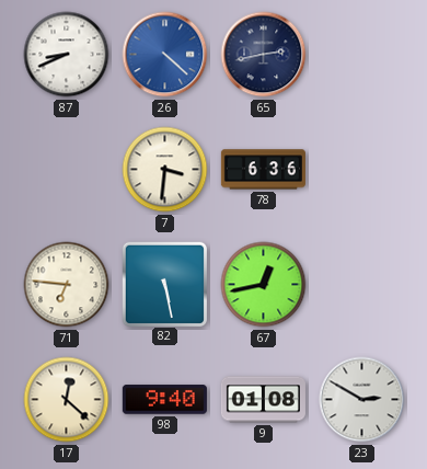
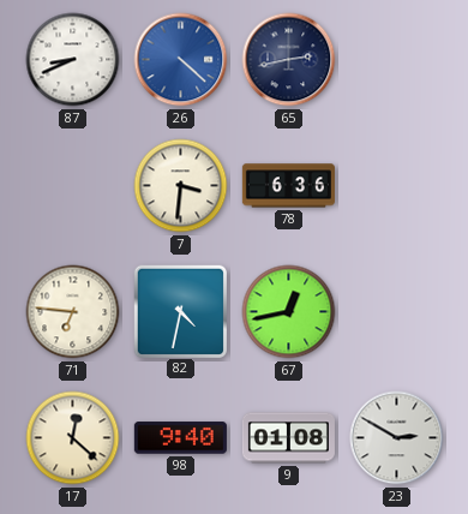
82: 5:28 -> 4:32 (180, 311)
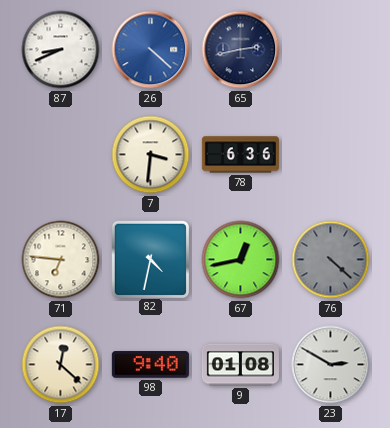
76: none -> 4:22 (331, 260)
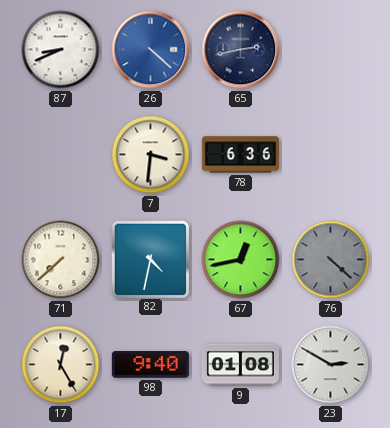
71: 6:46 -> 7:38 (61, 260)
17: 12:22 -> 12:25 (61, 365)
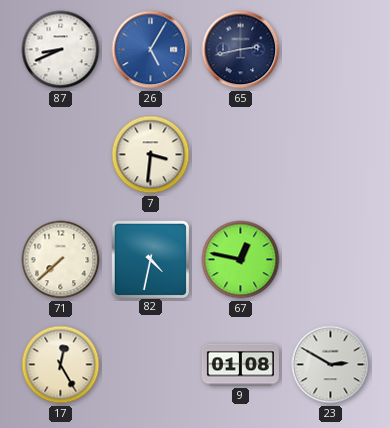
26: 4:22 -> 5:05 (151, 50)
78: 6:36 -> none (240, 155)
67: 12:43 -> 12:47 (241, 260)
76: 4:22 -> none (331, 260)
98: 9:40 -> none (150, 365)
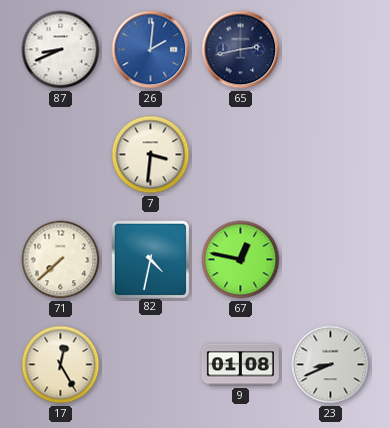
26: 5:05 -> 2:01 (151, 50)
23: 2:50 -> 8:41 (331, 365)
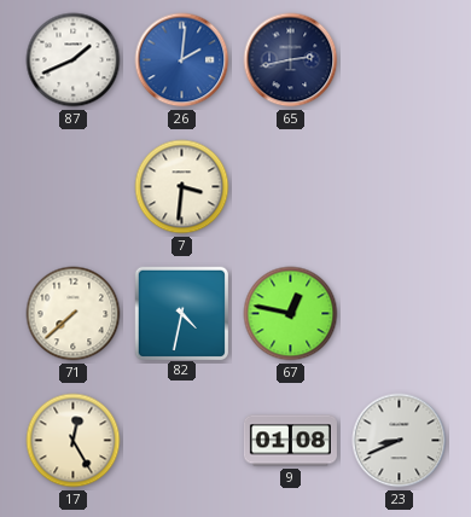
87: 8:41 -> 1:41 (74, 60)
